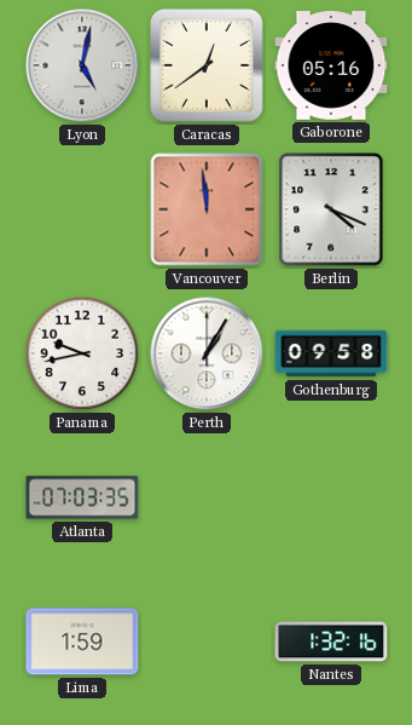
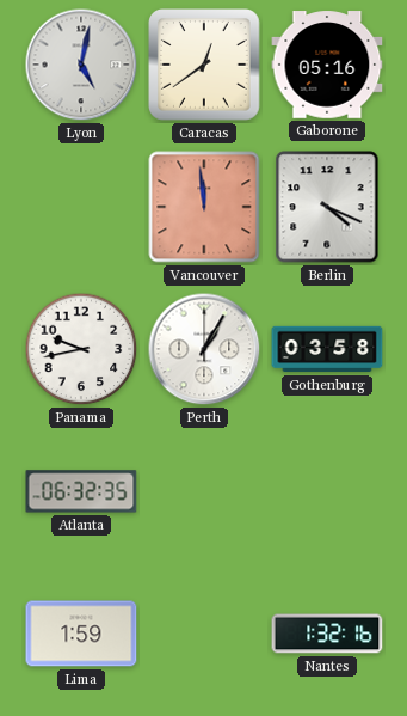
Gothenburg: 09:58 -> 03:58 (327, 349)
Atlanta: 07:03 -> 06:32 (81, 491)
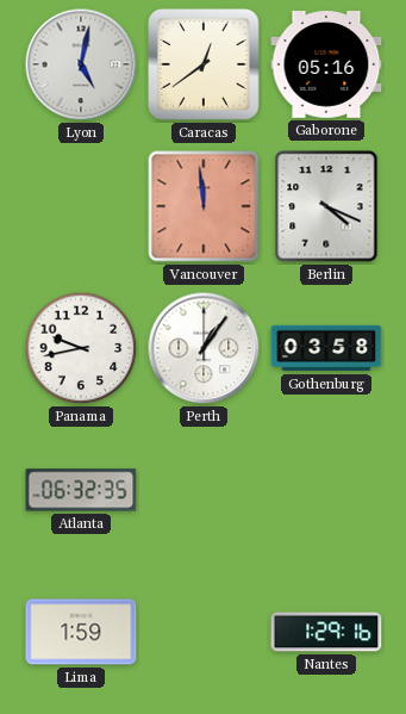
Perth: 1:05 -> 1:06 (204, 348)
Nantes: 1:32 -> 1:29 (326, 632)
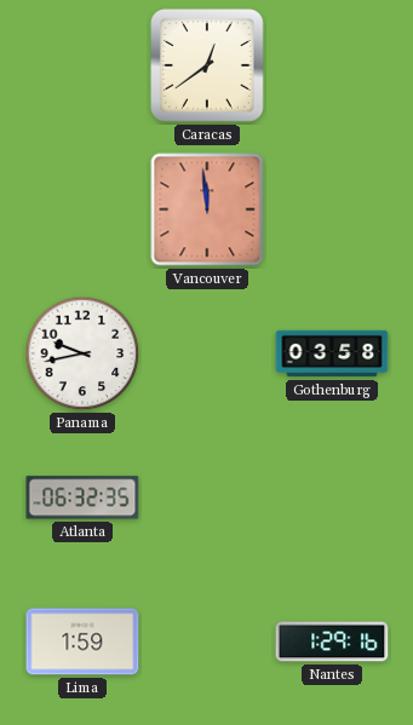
Lyon: 5:02 -> none (81, 64)
Gaborone: 05:16 -> none (326, 64)
Berlin: 4:19 -> none (326, 206)
Perth: 1:06 -> none (204, 348)
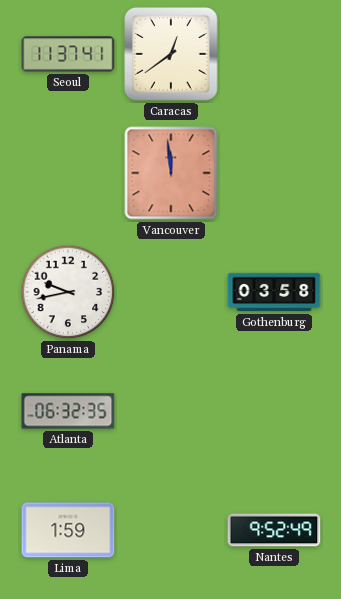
Seoul: none -> 11:37 (68, 54)
Nantes: 1:29 -> 9:52 (274, 530)
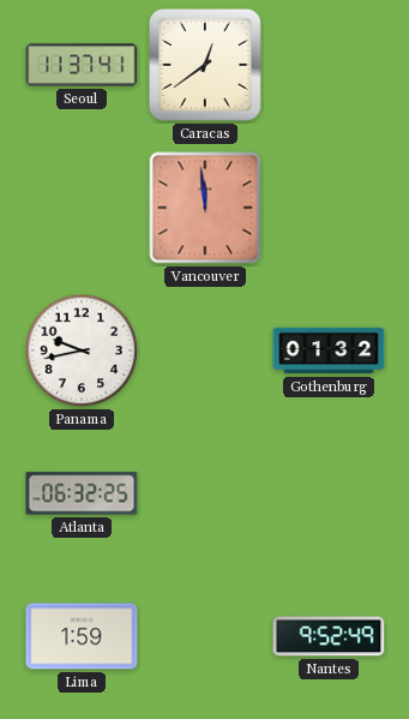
Gothenburg: 03:58 -> 01:32 (329, 350)
Atlanta: 06:32:35 -> 06:32:25 (82, 493)
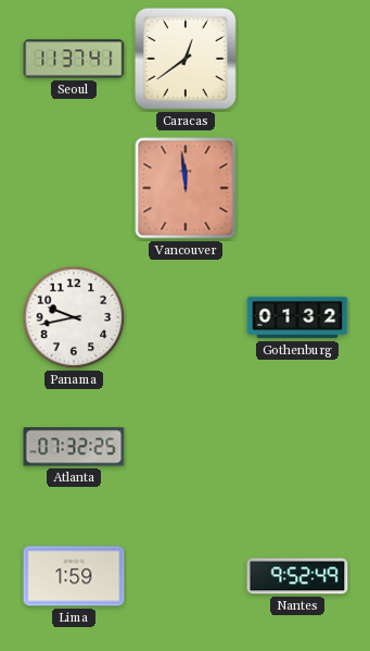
Atlanta: 06:32 -> 07:32 (74, 447)
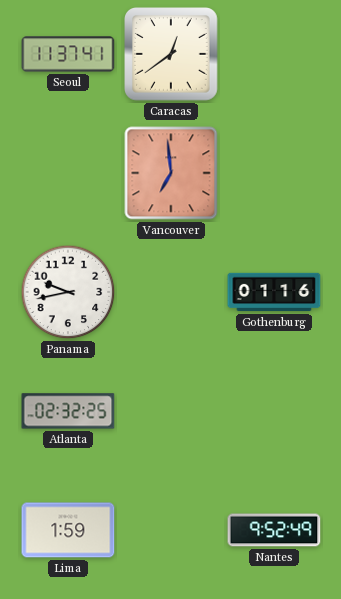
Vancouver: 11:59 -> 6:59 (171, 173)
Gothenburg: 01:32 -> 01:16 (274, 292)
Atlanta: 07:32 -> 02:32 (68, 411)
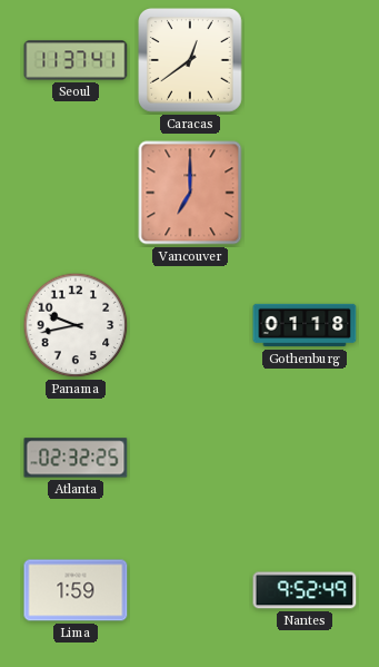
Vancouver: 6:59 -> 7:00 (190, 193)
Gothenburg: 01:16 -> 01:18 (305, 325)
